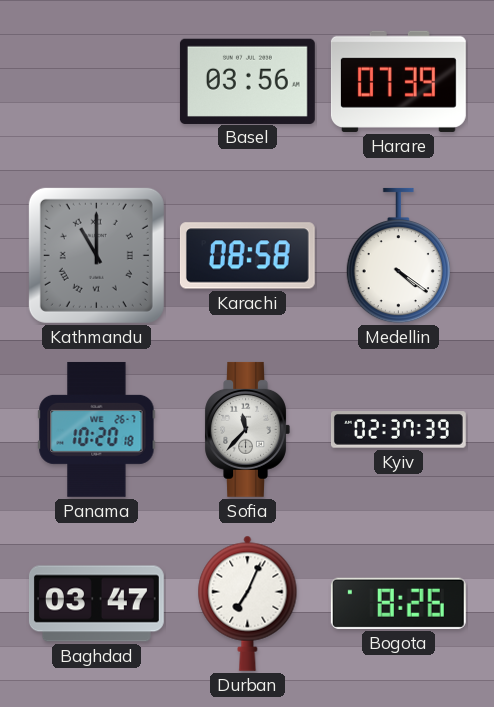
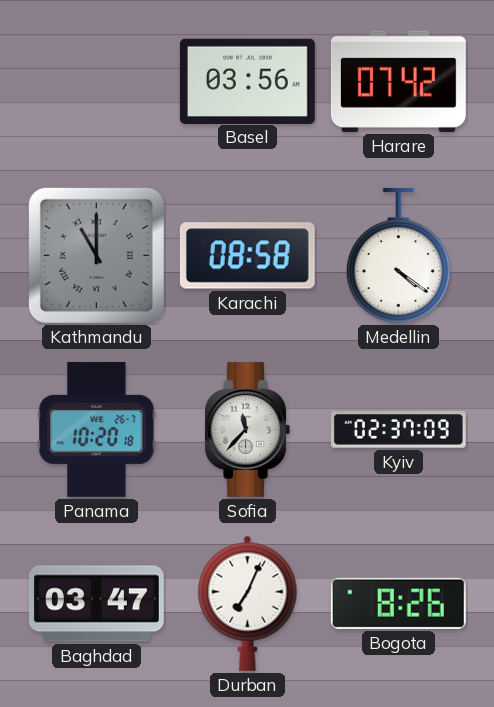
Harare: 07:39 -> 07:42 (398, 81)
Kyiv: 02:37:39 -> 02:37:09 (398, 430)
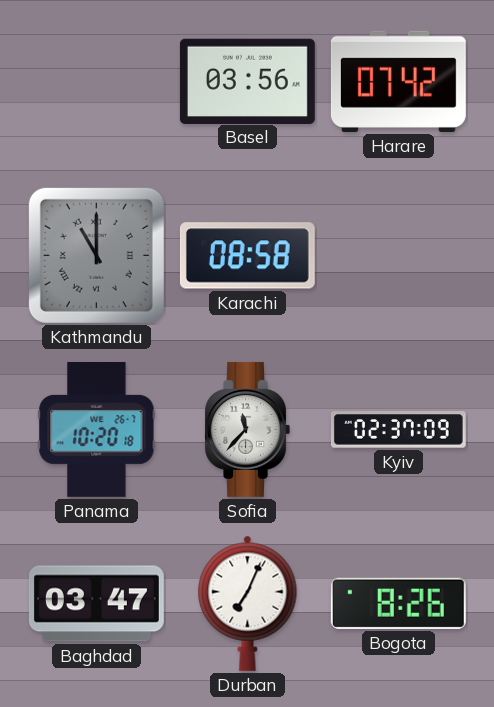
Medellin: 4:21 -> none (398, 256)
